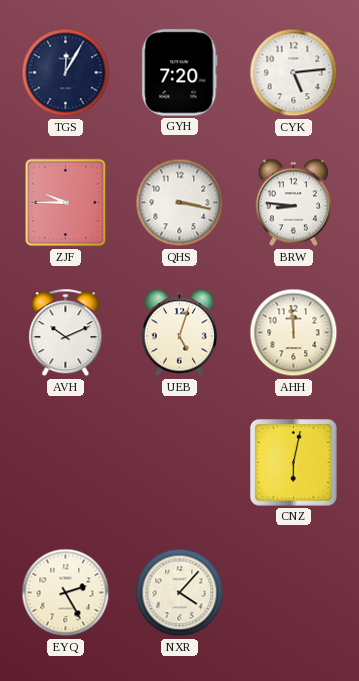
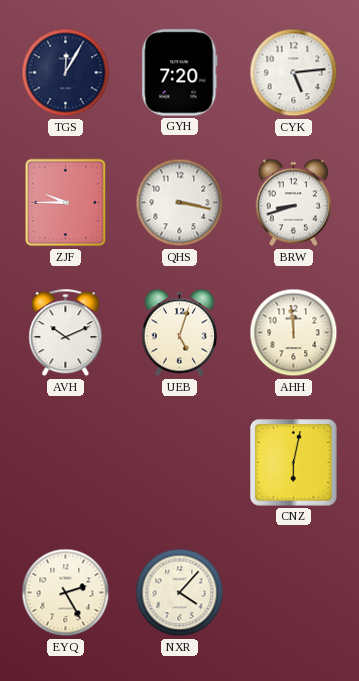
BRW: 8:46 -> 8:42 (293, 203)
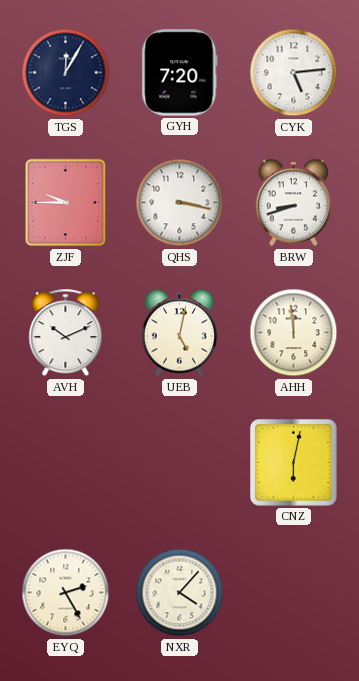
UEB: 5:03 -> 5:02 (179, 333)
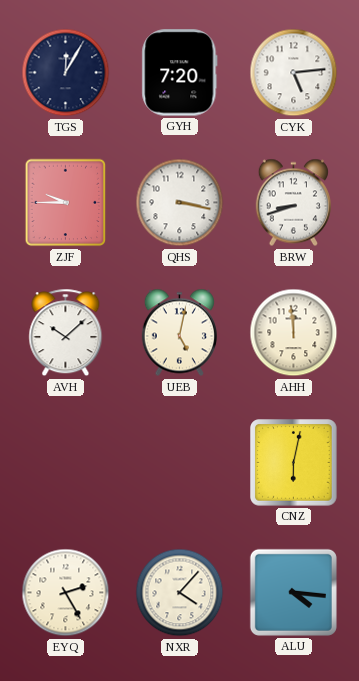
AVH: 10:11 -> 10:08 (66, 333)
ALU: none -> 4:16 (293, 592)
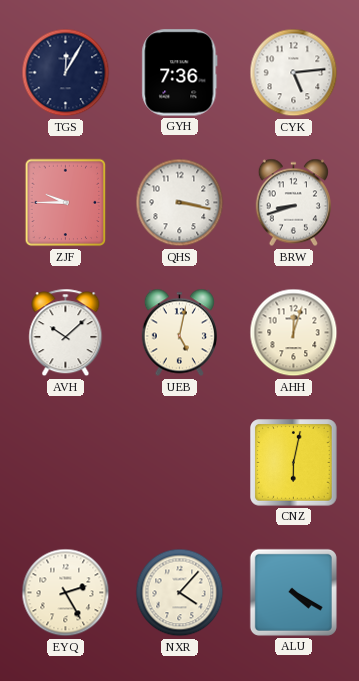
GYH: 7:20 -> 7:36 (180, 73)
AHH: 11:59 -> 12:03 (294, 333)
ALU: 4:16 -> 4:20 (293, 592)
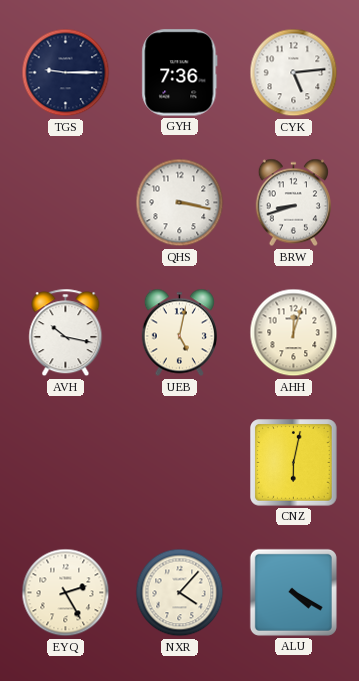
TGS: 12:05 -> 9:15 (66, 73)
ZJF: 9:45 -> none (66, 203)
AVH: 10:08 -> 10:17 (66, 333)
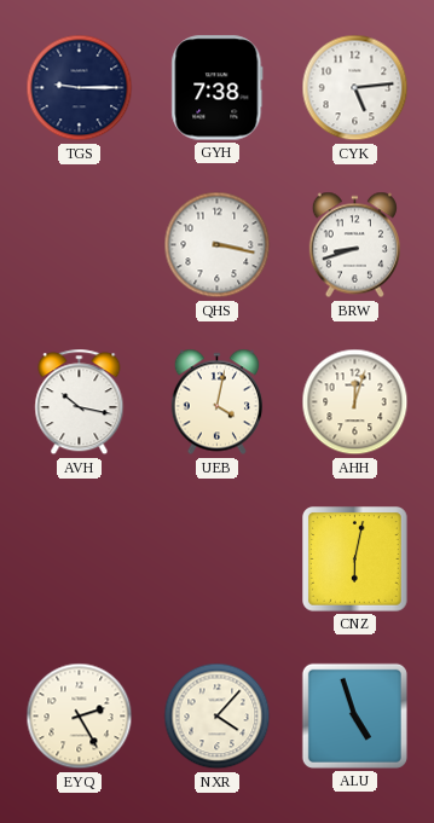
GYH: 7:36 -> 7:38 (218, 88)
UEB: 5:02 -> 4:02 (216, 402)
ALU: 4:20 -> 4:57 (354, 715)
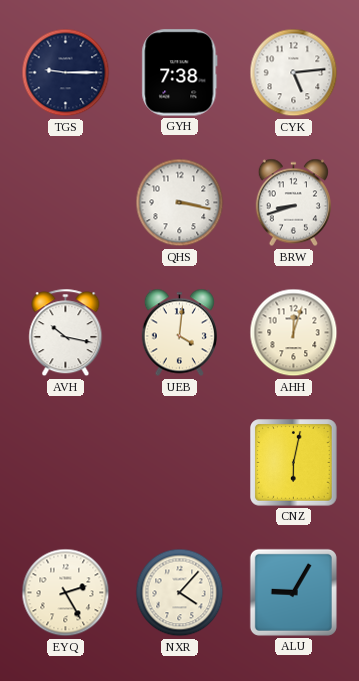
UEB: 4:02 -> 4:01 (179, 333)
ALU: 4:57 -> 9:05 (293, 592)
